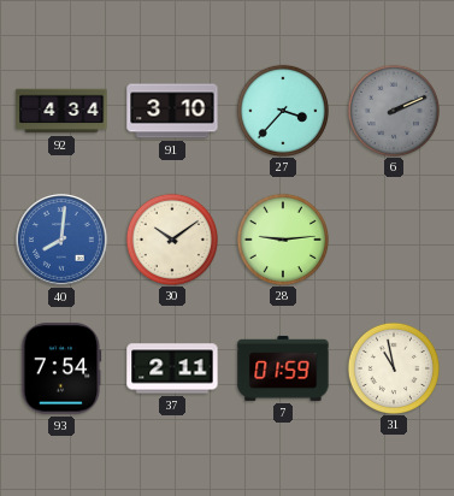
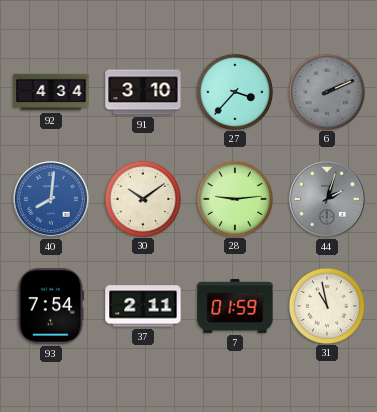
44: none -> 2:03 (328, 200)
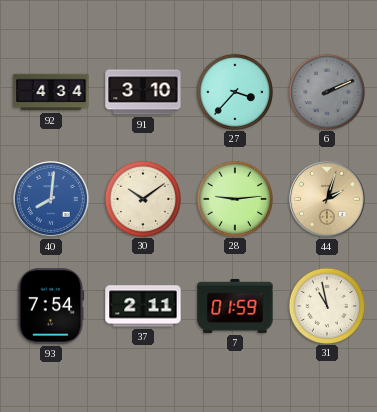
44 dial: grey -> champagne (328, 200)
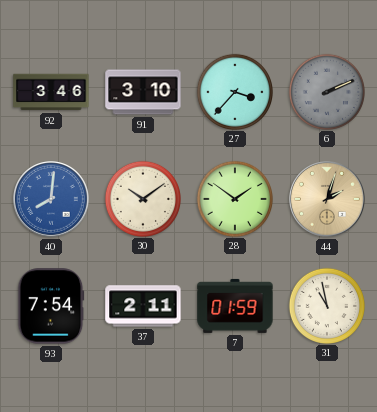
92: 4:34 -> 3:46 (51, 92)
28: 9:14 -> 1:51 (234, 198)
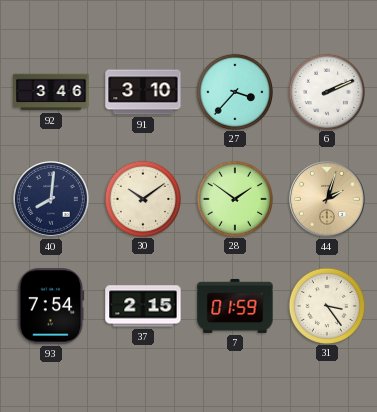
6 dial: grey -> white (326, 91)
40 dial: blue -> navy (52, 200)
37: 2:11 -> 2:15 (143, 306)
31: 10:58 -> 3:24 (326, 305)
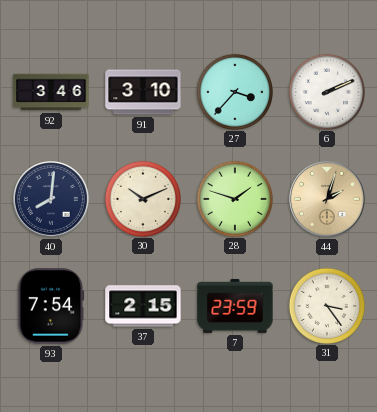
30: 10:09 -> 10:11 (142, 198)
28: 1:51 -> 1:48 (234, 198)
7: 01:59 -> 23:59 (235, 306)
